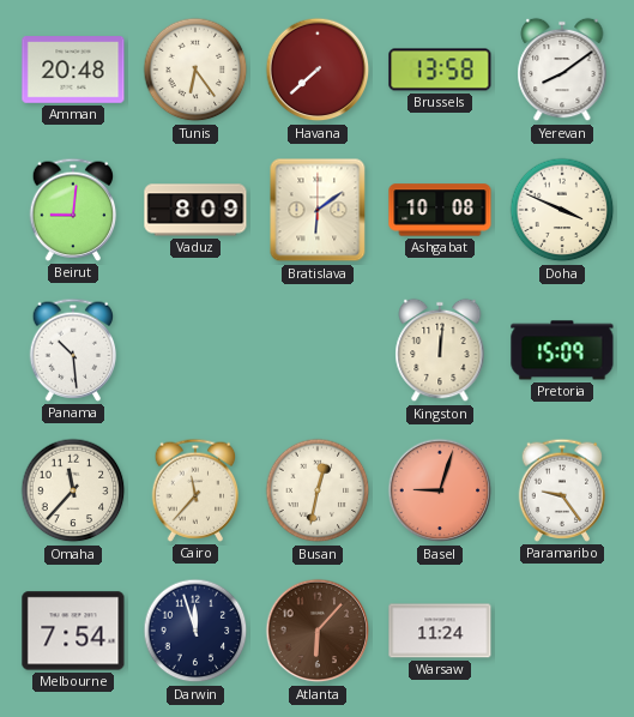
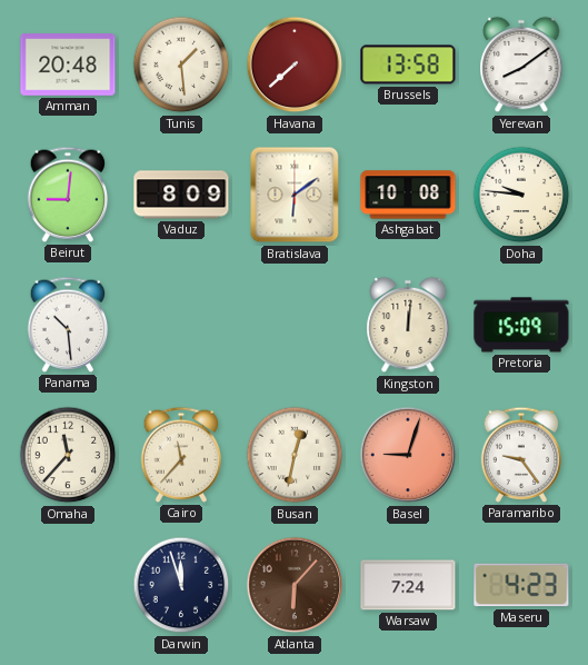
Tunis: 6:24 -> 1:29 (181, 64)
Doha: 3:49 -> 9:46 (521, 195)
Melbourne: 7:54 -> none (73, 631)
Warsaw: 11:24 -> 7:24 (408, 585)
Maseru: none -> 4:23 (521, 585)
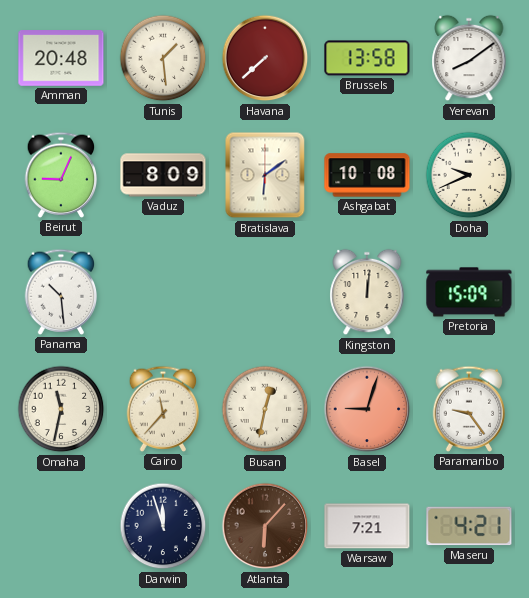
Beirut: 9:01 -> 9:04 (61, 175)
Doha: 9:46 -> 9:41 (469, 175)
Omaha: 11:37 -> 11:32 (61, 409)
Warsaw: 7:24 -> 7:21 (367, 526)
Maseru: 4:23 -> 4:21 (469, 526)
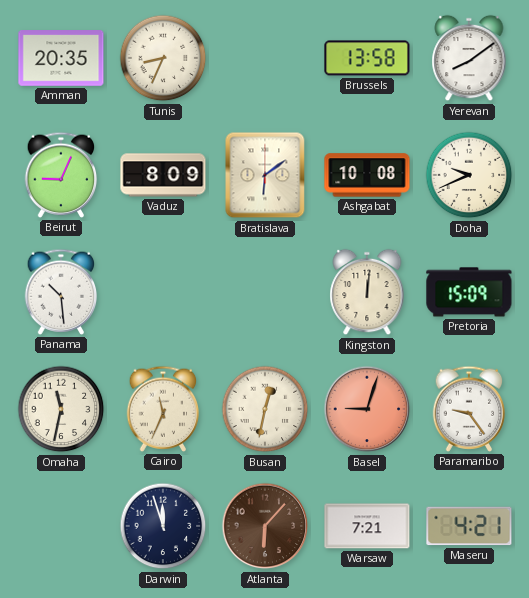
Amman: 20:48 -> 20:35 (61, 58)
Tunis: 1:29 -> 8:34 (163, 58)
Havana: 7:38 -> none (265, 58)
Cairo: 11:37 -> 11:34 (163, 409)
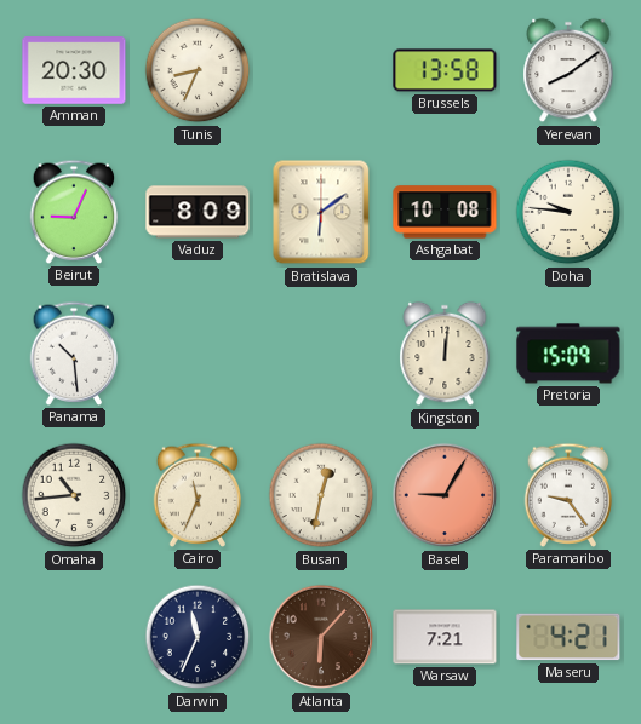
Amman: 20:35 -> 20:30 (74, 70)
Doha: 9:41 -> 9:46 (568, 212)
Omaha: 11:32 -> 10:44 (74, 495)
Basel: 9:03 -> 9:05 (445, 495)
Darwin: 11:57 -> 11:34 (198, 637)
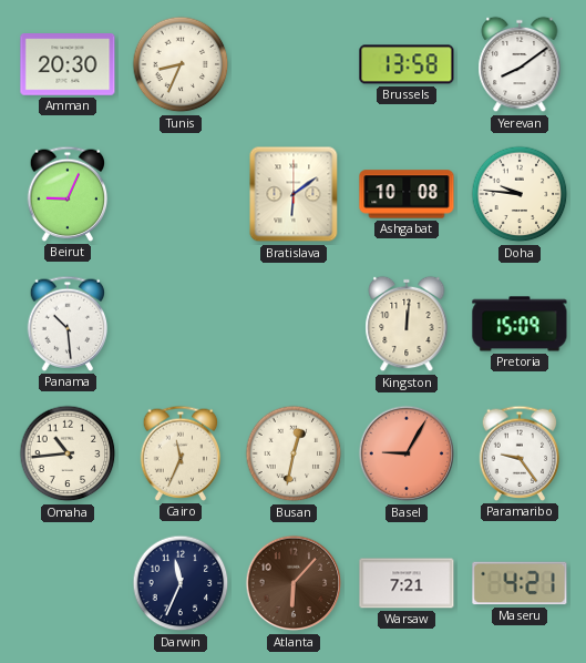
Vaduz: 8:09 -> none (198, 212)
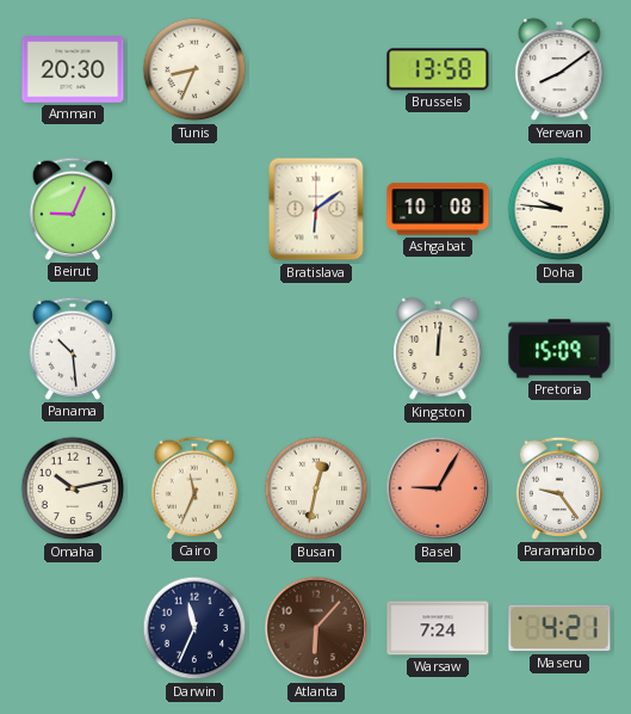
Omaha: 10:44 -> 10:13 (73, 488)
Warsaw: 7:21 -> 7:24 (438, 628)
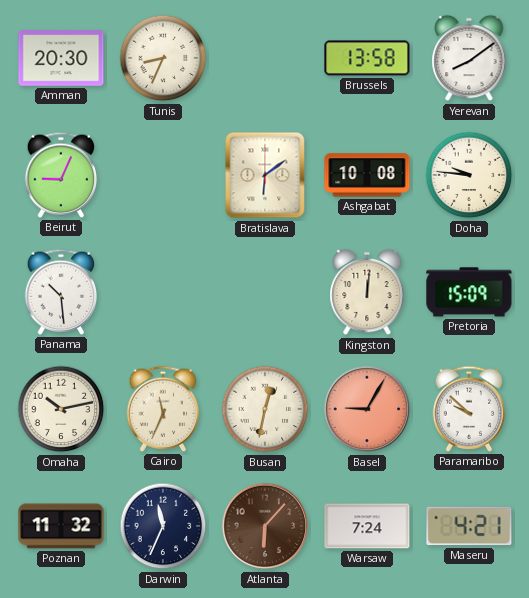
Paramaribo: 9:24 -> 9:52 (469, 409)
Poznan: none -> 11:32 (61, 526)
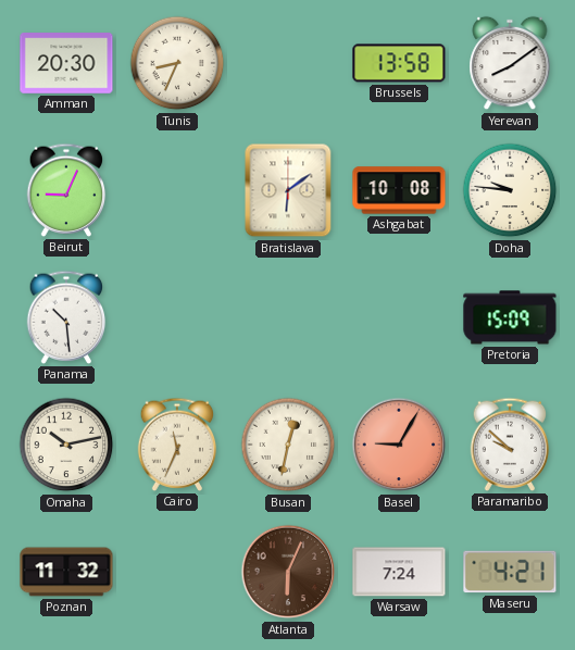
Kingston: 12:01 -> none (367, 292)
Darwin: 11:34 -> none (163, 526)
Atlanta: 6:07 -> 6:04 (288, 572)
